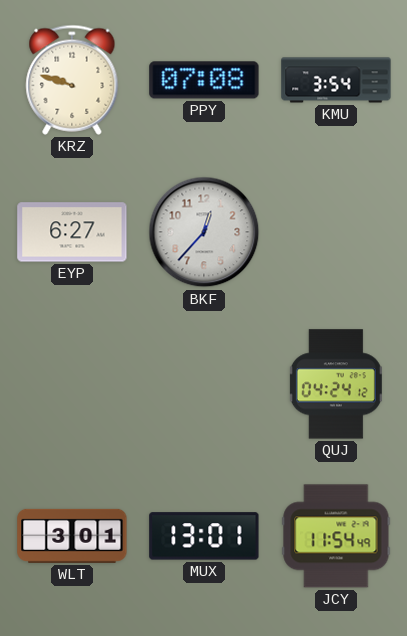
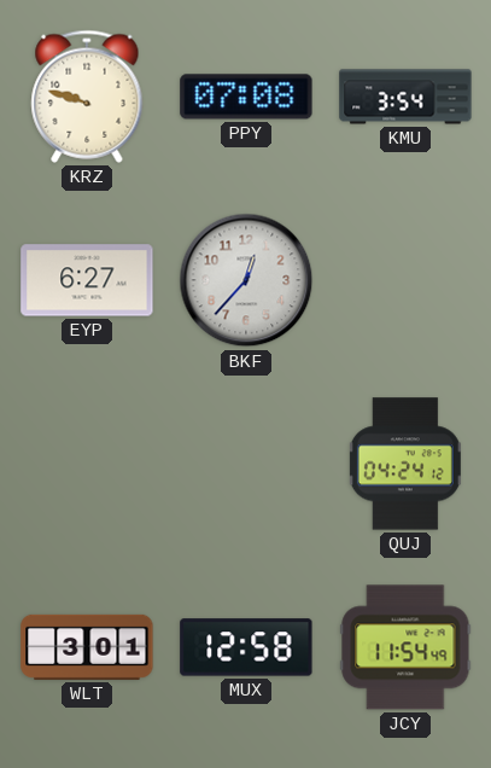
MUX: 13:01 -> 12:58 (246, 647)
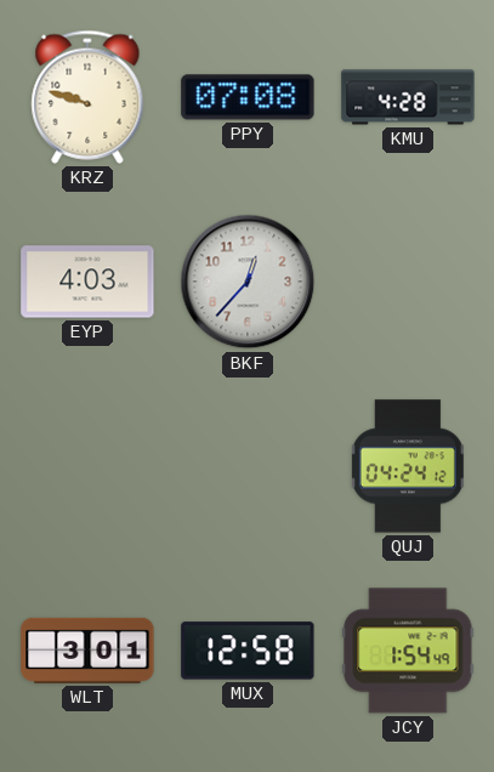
KMU: 3:54 -> 4:28 (408, 97)
EYP: 6:27 -> 4:03 (87, 282)
JCY: 11:54 -> 1:54 (408, 651)
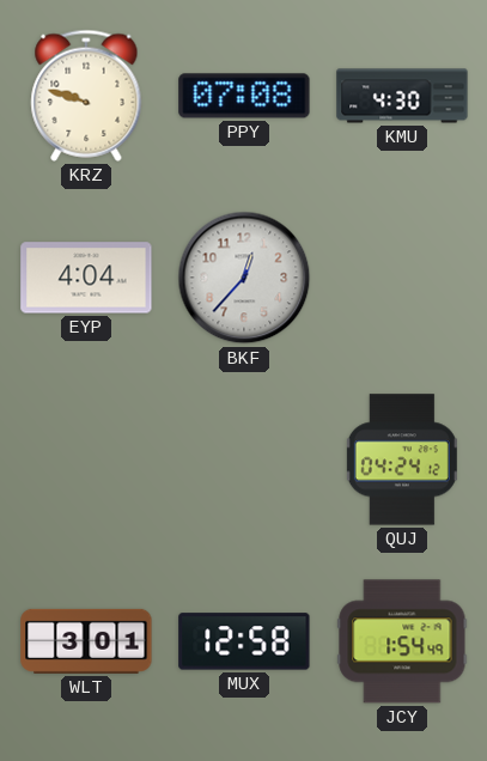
KMU: 4:28 -> 4:30 (402, 96)
EYP: 4:03 -> 4:04 (86, 278)
